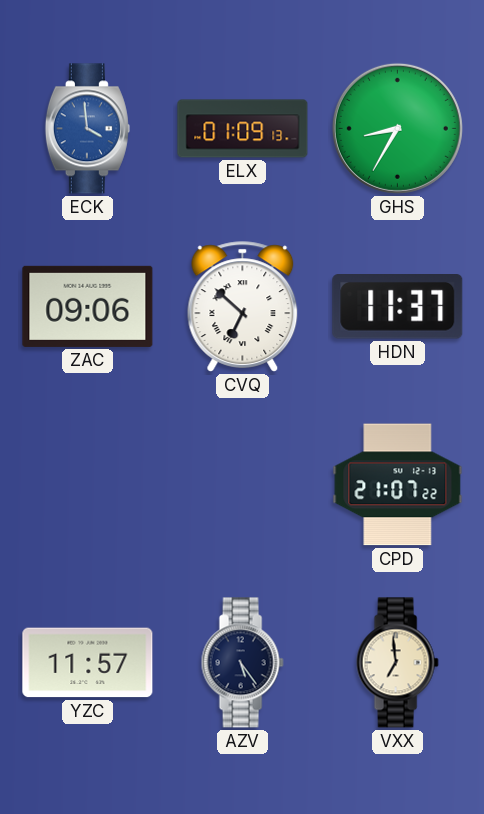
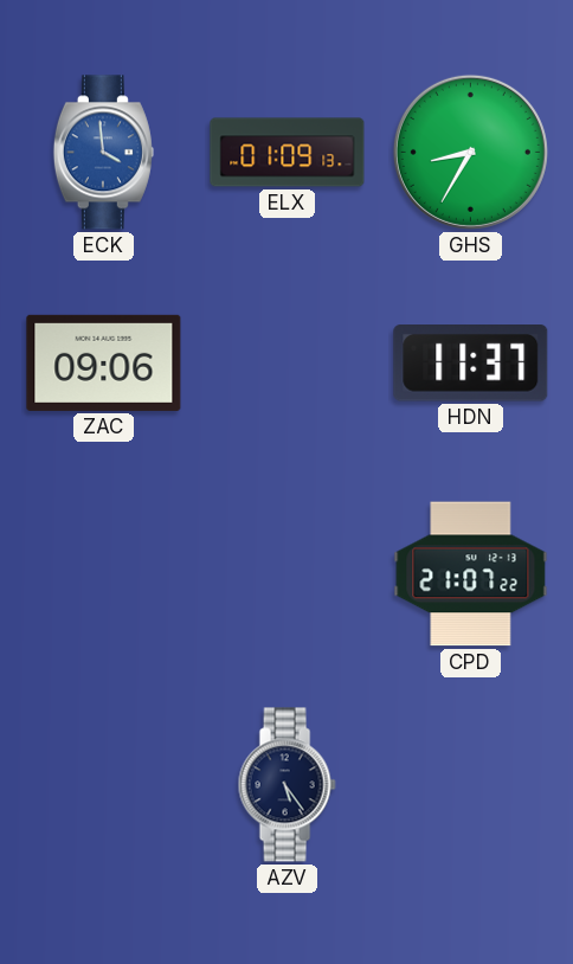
CVQ: 6:52 -> none (243, 307)
YZC: 11:57 -> none (88, 663)
VXX: 6:59 -> none (397, 663)
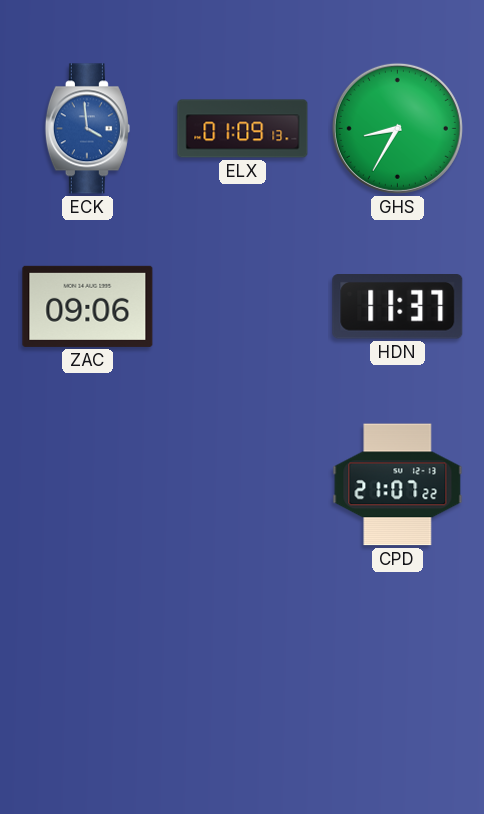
AZV: 5:24 -> none (286, 785)
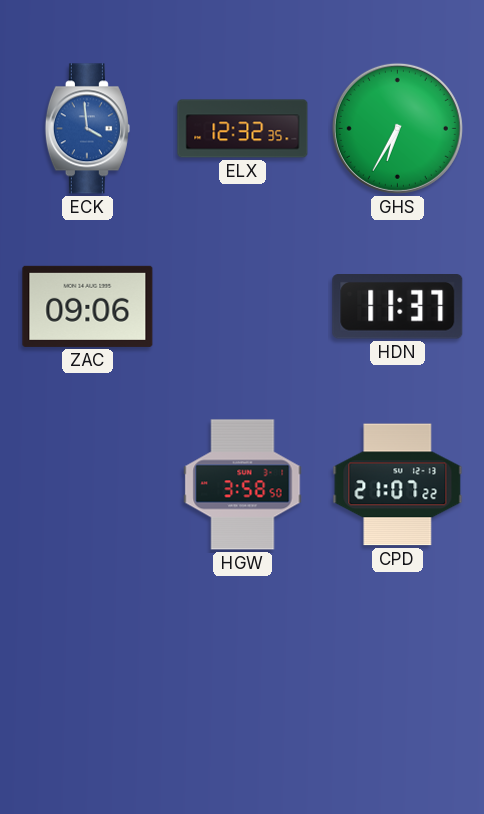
ELX: 01:09 -> 12:32 (243, 129)
GHS: 8:35 -> 6:35 (397, 128)
HGW: none -> 3:58 (243, 485)
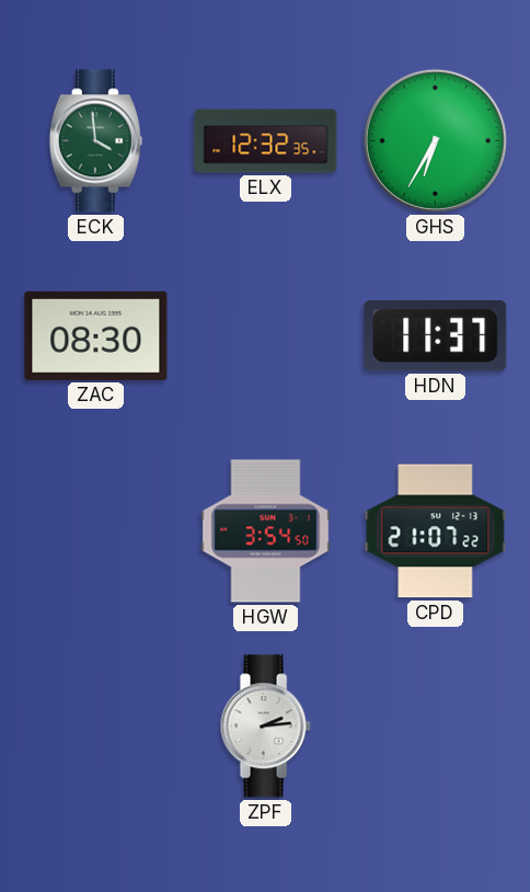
ECK dial: blue -> green (95, 141)
ZAC: 09:06 -> 08:30 (96, 335)
HGW: 3:58 -> 3:54 (266, 531)
ZPF: none -> 2:14 (265, 727)
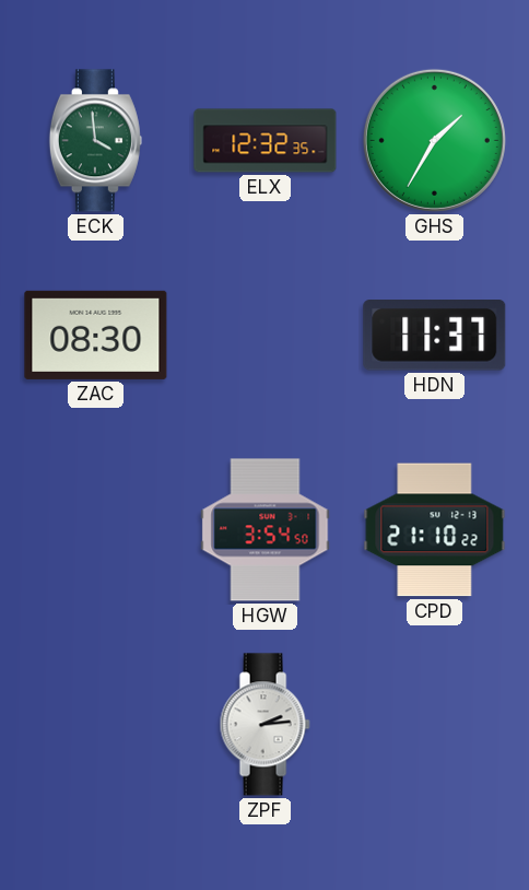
GHS: 6:35 -> 1:35 (434, 140)
CPD: 21:07 -> 21:10 (435, 530)
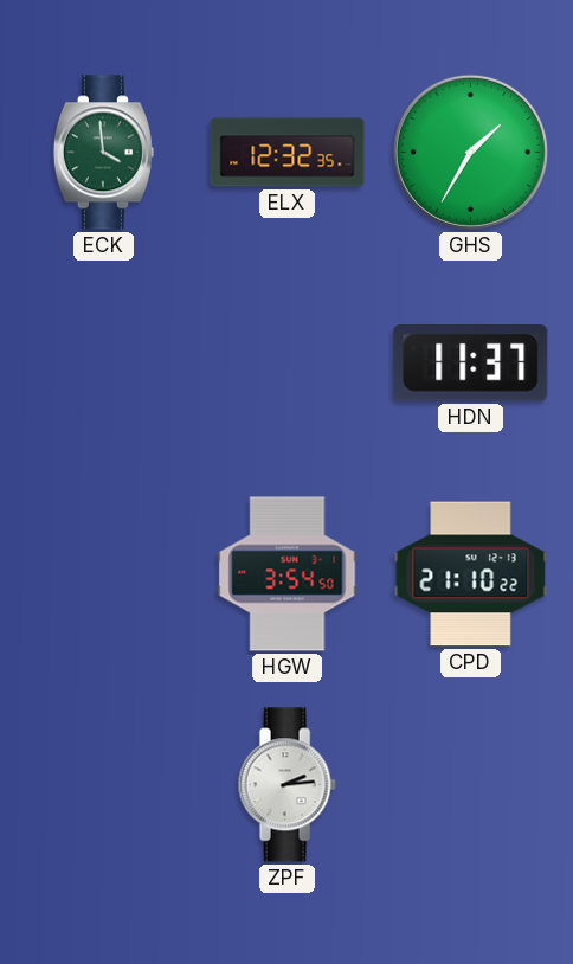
ZAC: 08:30 -> none (96, 335)
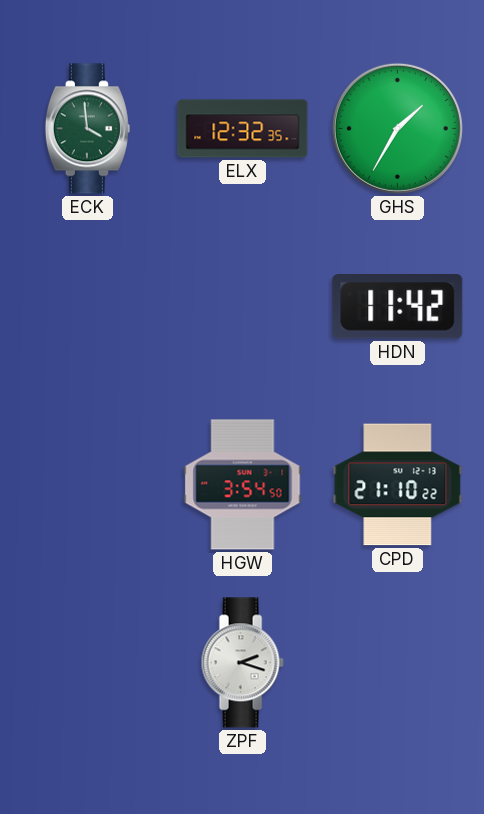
HDN: 11:37 -> 11:42 (398, 307)
ZPF: 2:14 -> 2:18 (242, 663)
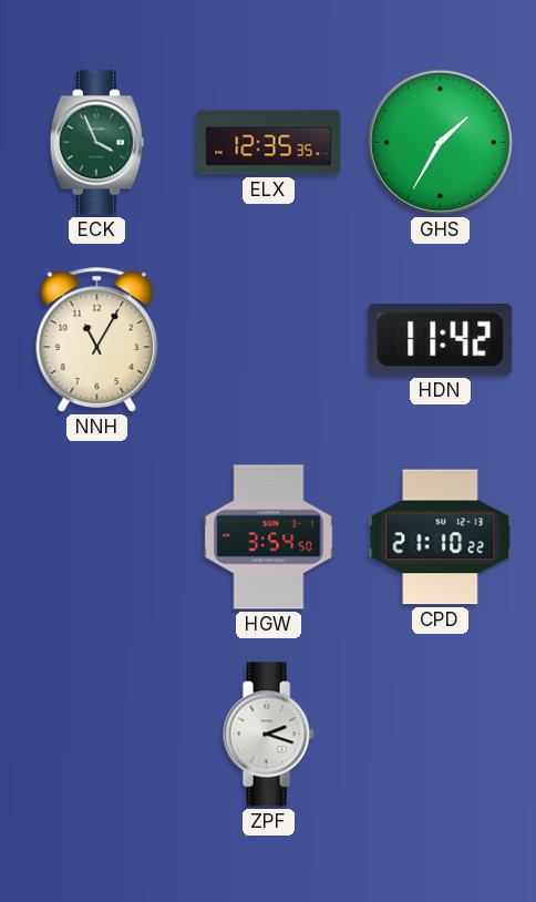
ECK: 3:59 -> 3:56 (96, 143)
ELX: 12:32 -> 12:35 (269, 143)
NNH: none -> 11:05 (97, 340)
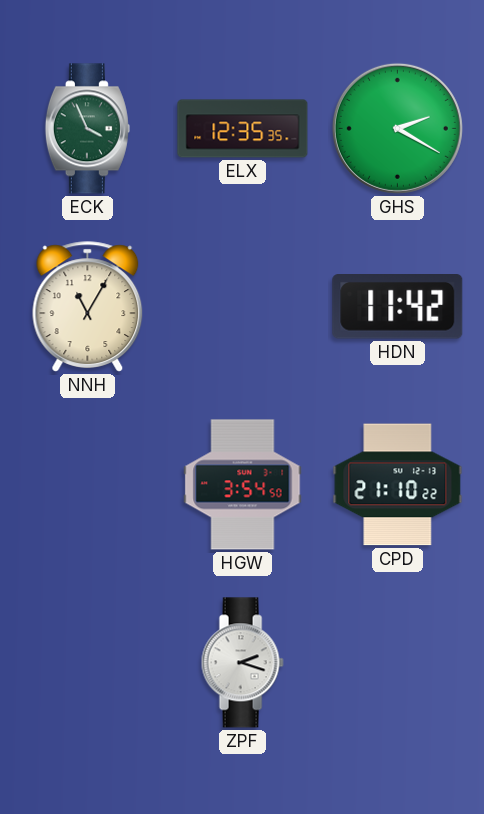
GHS: 1:35 -> 2:20 (397, 128)
